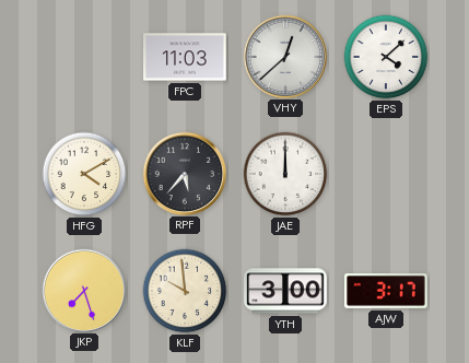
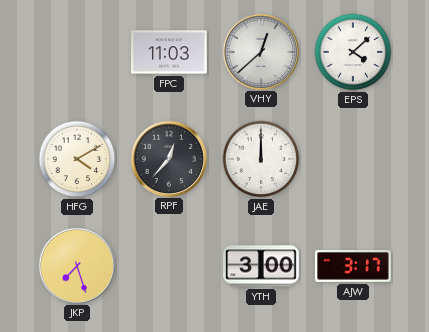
RPF: 5:37 -> 12:37 (168, 158)
KLF: 9:59 -> none (185, 291)
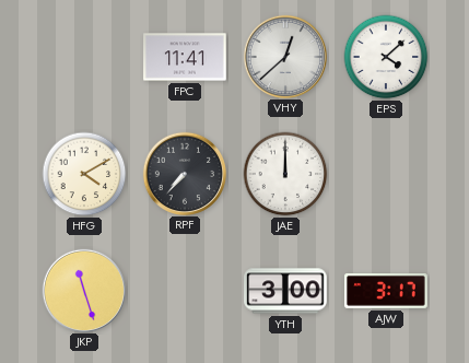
FPC: 11:03 -> 11:41 (185, 57)
RPF: 12:37 -> 7:37 (184, 173)
JKP: 7:27 -> 11:27 (83, 290)
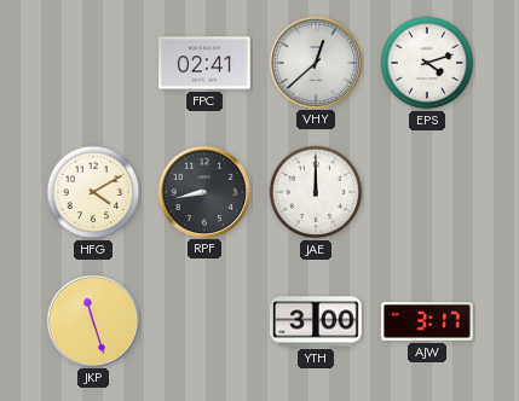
FPC: 11:41 -> 02:41 (204, 63)
EPS: 4:08 -> 4:12 (427, 63)
RPF: 7:37 -> 8:43 (203, 191)
